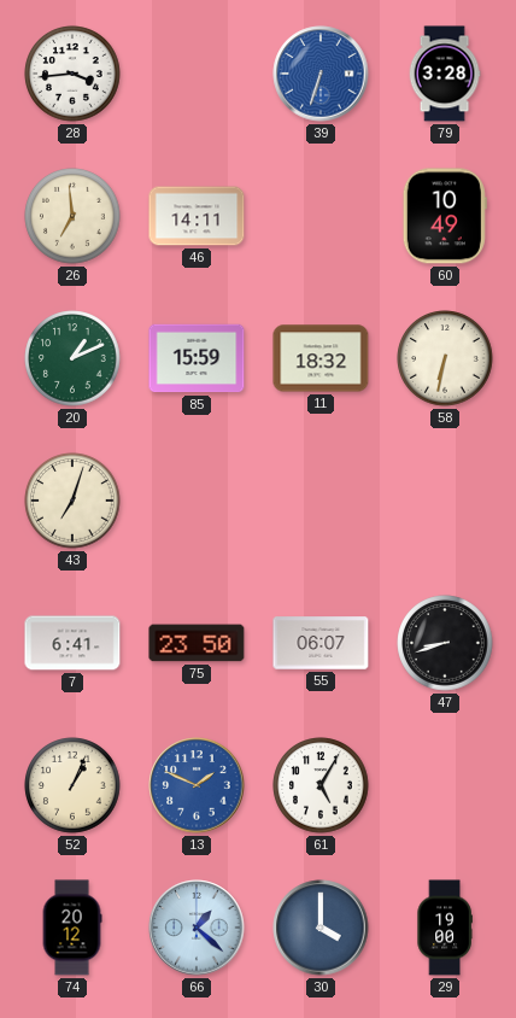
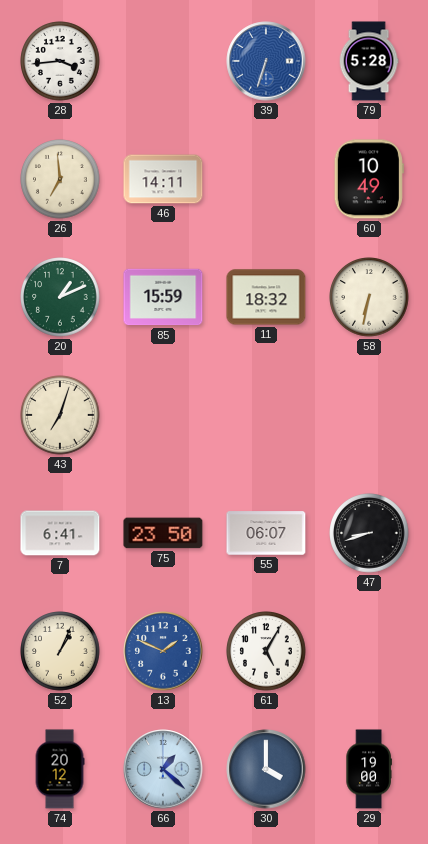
79: 3:28 -> 5:28 (369, 61)
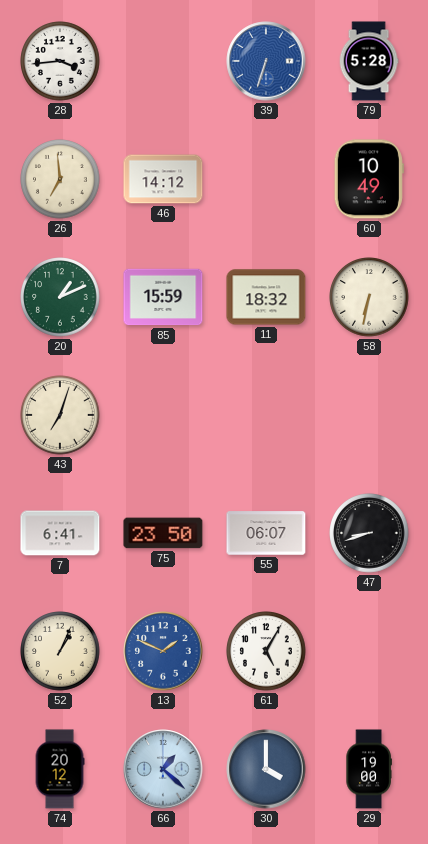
46: 14:11 -> 14:12 (163, 179)
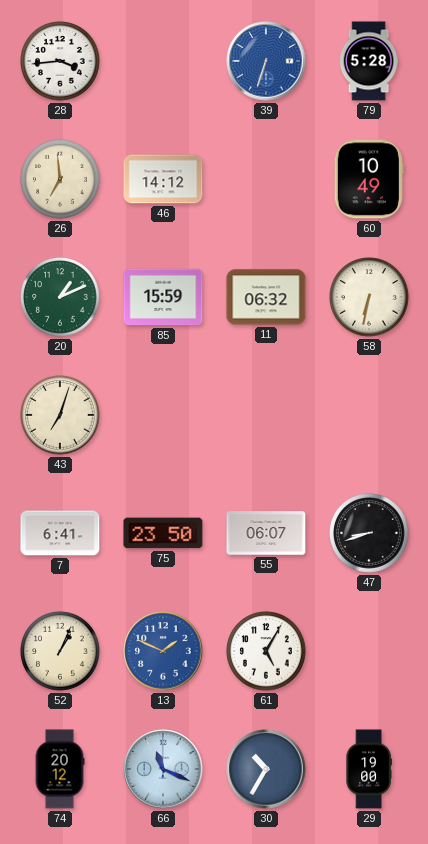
11: 18:32 -> 06:32 (266, 297)
66: 1:22 -> 11:19 (163, 769)
30: 4:00 -> 10:35 (266, 769)
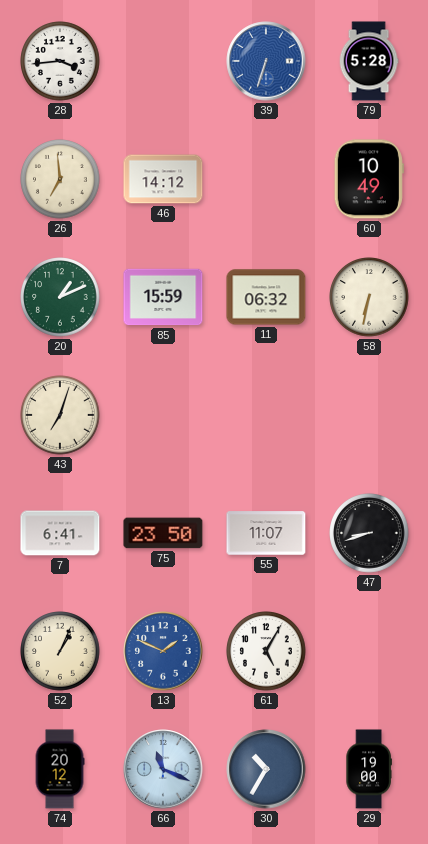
55: 06:07 -> 11:07 (266, 533)
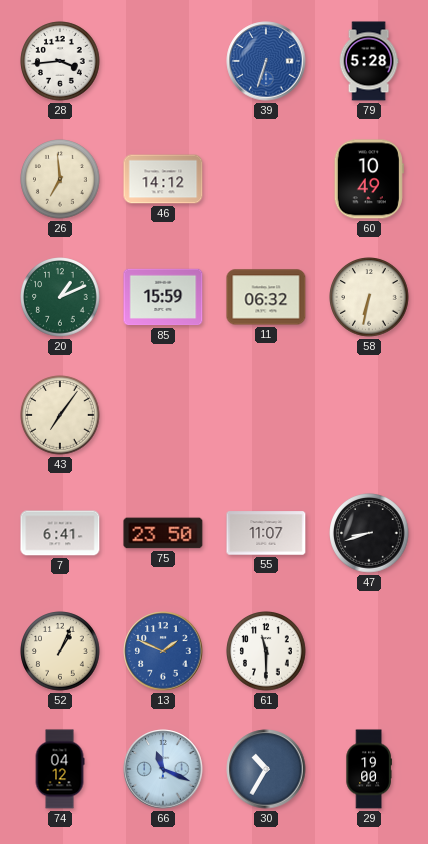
43: 7:03 -> 7:06 (60, 415)
61: 5:05 -> 11:30 (266, 651)
74: 20:12 -> 04:12 (60, 769)
